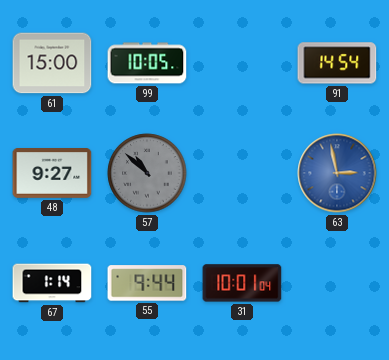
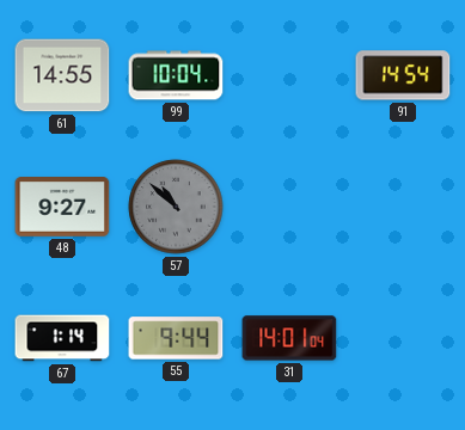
61: 15:00 -> 14:55 (62, 75)
99: 10:05 -> 10:04 (176, 75)
63: 2:58 -> none (337, 173)
31: 10:01 -> 14:01 (289, 338)
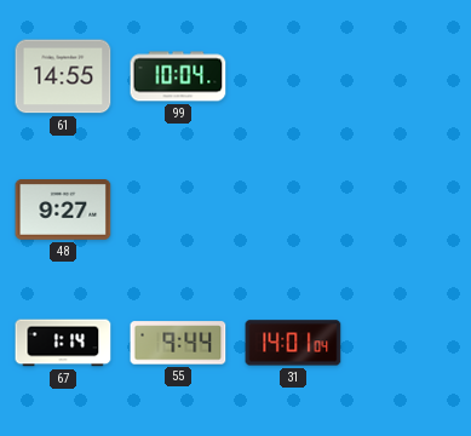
91: 14:54 -> none (403, 75)
57: 10:52 -> none (176, 207)
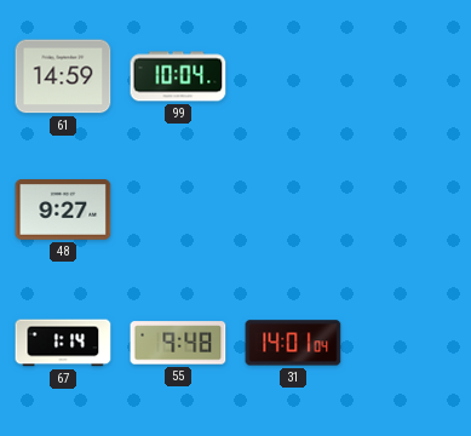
61: 14:55 -> 14:59 (63, 76)
55: 9:44 -> 9:48 (178, 343)
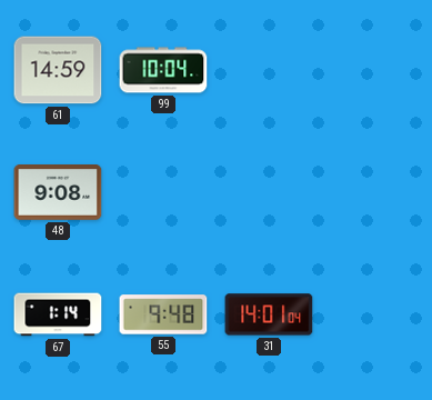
48: 9:27 -> 9:08 (58, 192)
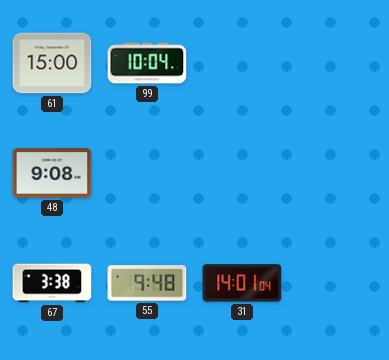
61: 14:59 -> 15:00 (52, 63)
67: 1:14 -> 3:38 (52, 283)
